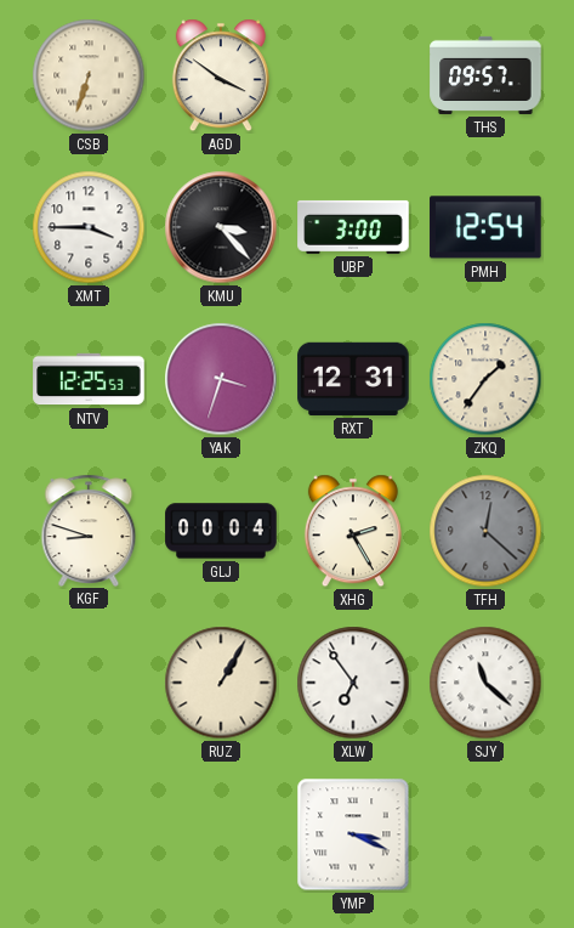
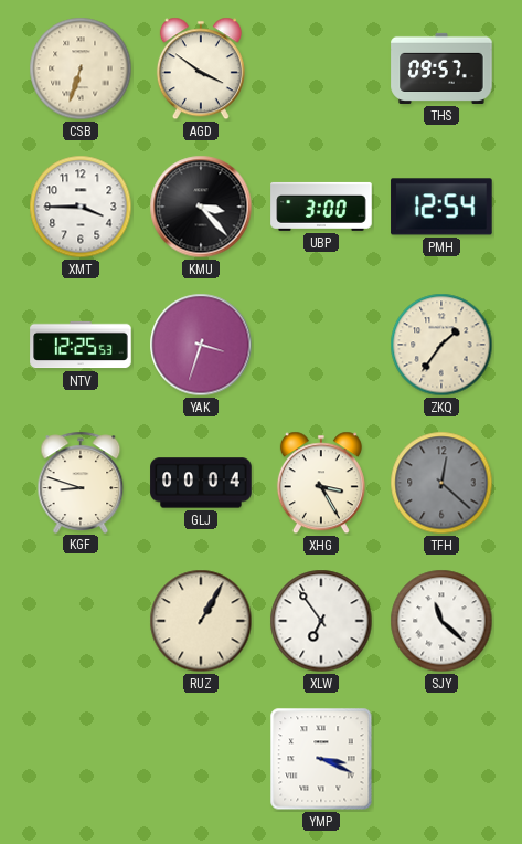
RXT: 12:31 -> none (353, 379)
XHG: 2:25 -> 3:25 (321, 483)
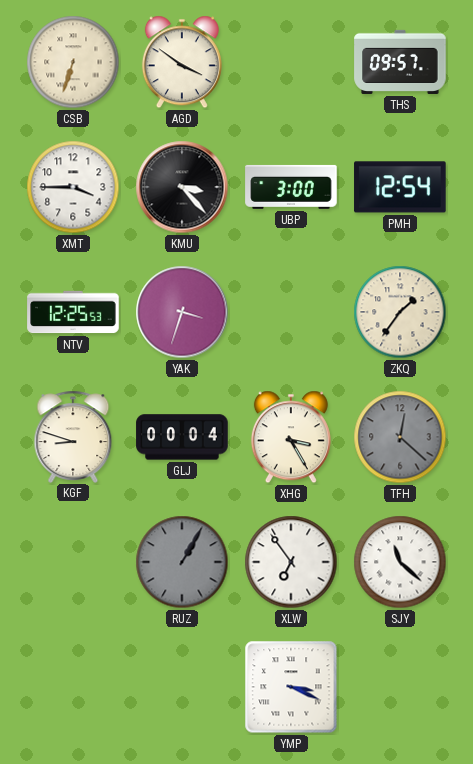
RUZ dial: cream -> grey (182, 562)
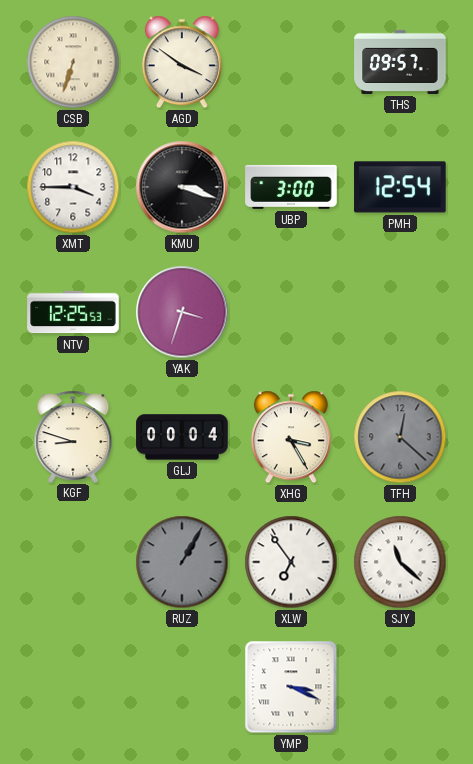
KMU: 3:23 -> 3:18 (182, 187)
ZKQ: 1:36 -> none (400, 312)
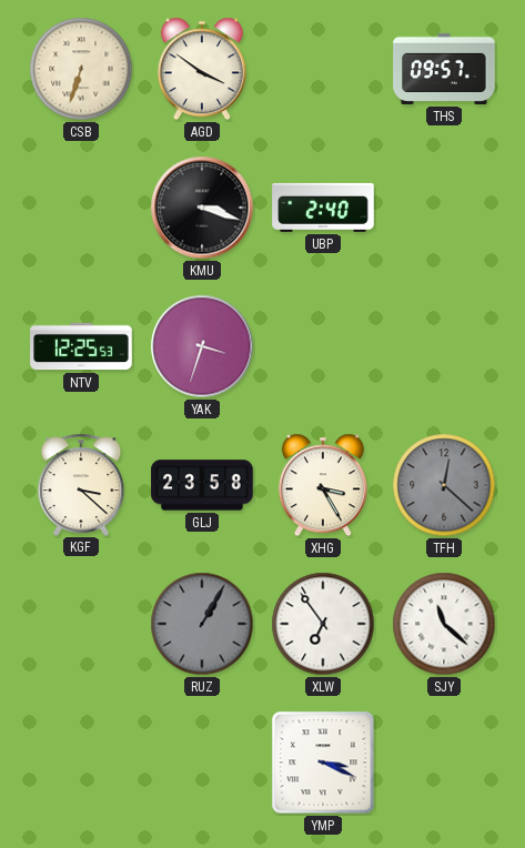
XMT: 3:45 -> none (73, 187)
UBP: 3:00 -> 2:40 (323, 208)
PMH: 12:54 -> none (400, 187)
KGF: 8:48 -> 3:22 (81, 484)
GLJ: 00:04 -> 23:58 (202, 485)
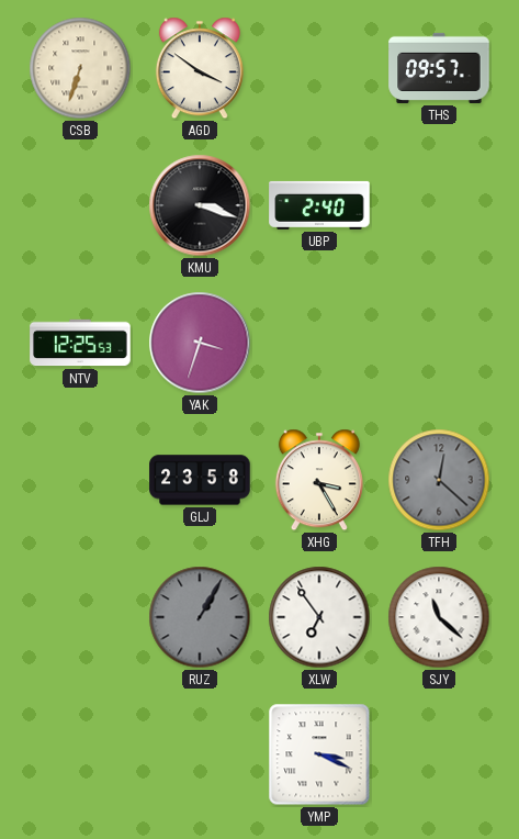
KGF: 3:22 -> none (81, 484)
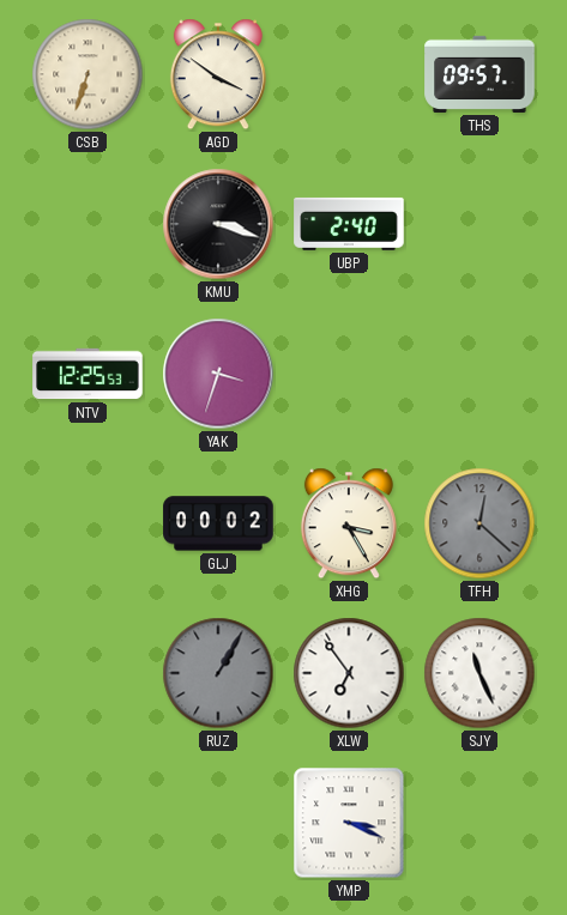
GLJ: 23:58 -> 00:02 (218, 523)
SJY: 11:22 -> 11:26 (479, 673)
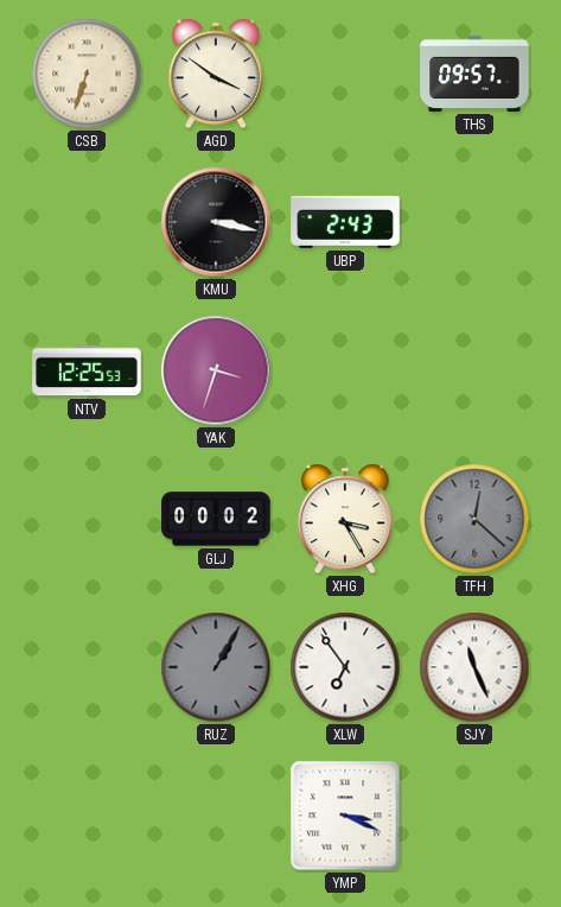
KMU: 3:18 -> 3:17 (216, 222)
UBP: 2:40 -> 2:43 (345, 222)
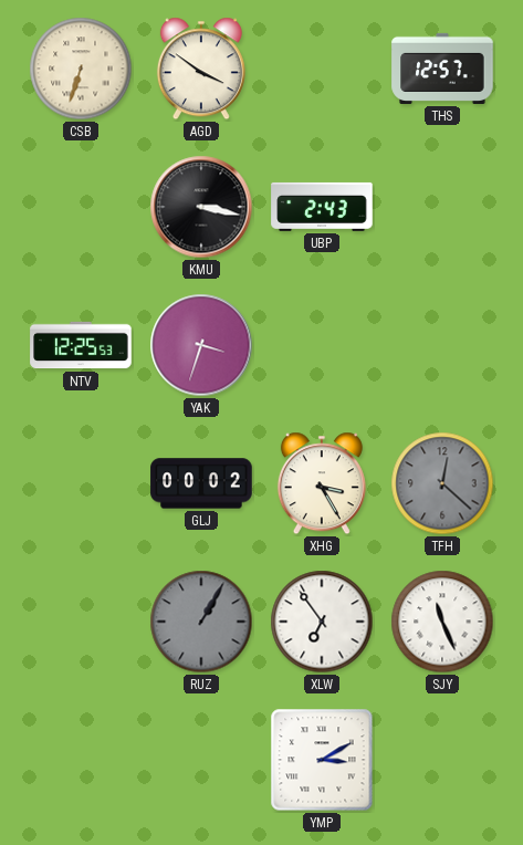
THS: 09:57 -> 12:57 (442, 69)
YMP: 3:19 -> 3:10 (322, 760)
